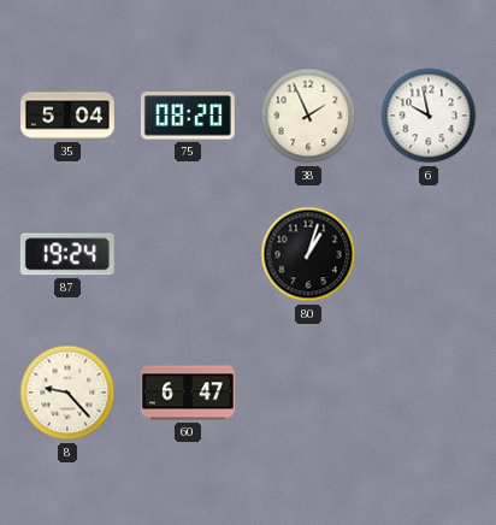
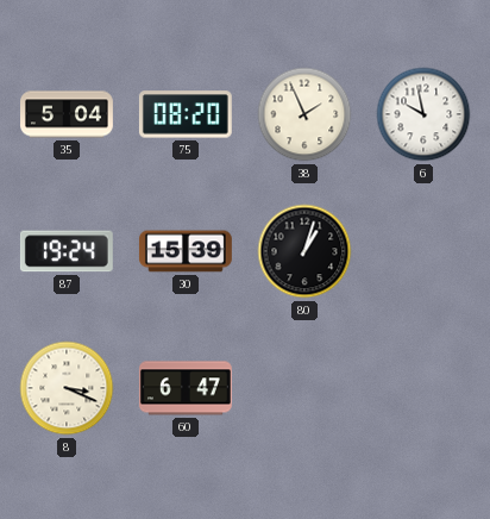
30: none -> 15:39 (186, 251)
8: 9:23 -> 3:19 (67, 388)
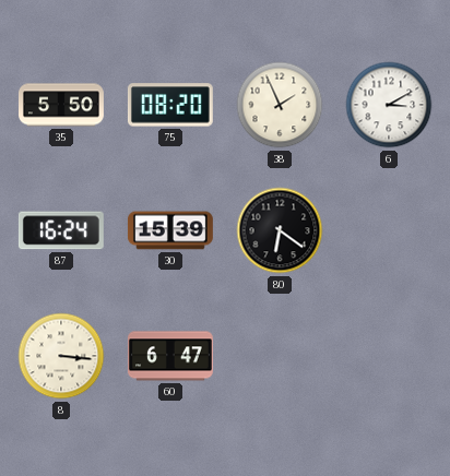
35: 5:04 -> 5:50 (62, 105)
6: 9:58 -> 3:10 (389, 105)
87: 19:24 -> 16:24 (61, 230)
80: 1:03 -> 6:21 (280, 230)
8: 3:19 -> 3:16 (61, 356)
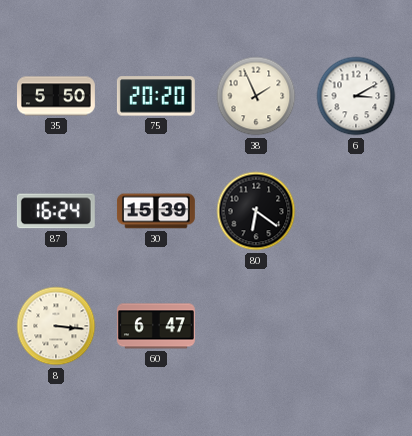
75: 08:20 -> 20:20 (156, 96)
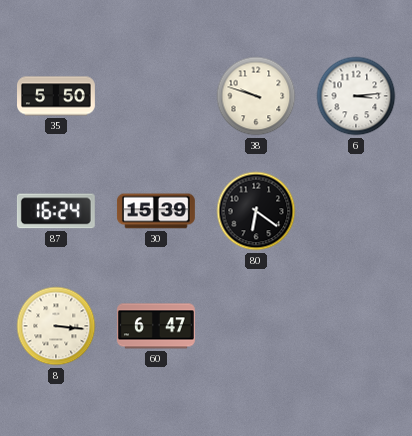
75: 20:20 -> none (156, 96)
38: 1:56 -> 9:48 (256, 96)
6: 3:10 -> 3:14 (356, 96)
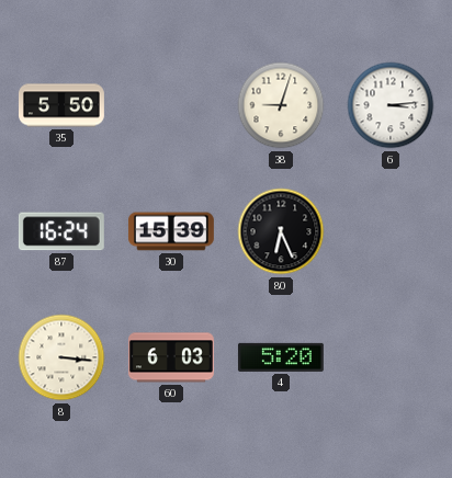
38: 9:48 -> 9:03 (281, 105)
80: 6:21 -> 6:26 (281, 231)
60: 6:47 -> 6:03 (171, 357)
4: none -> 5:20 (281, 357)
